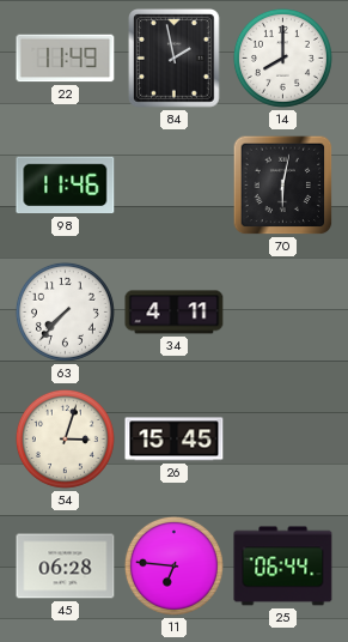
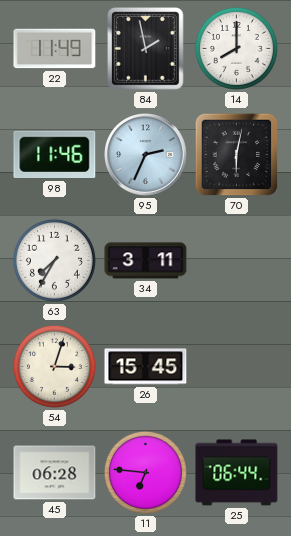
95: none -> 2:34 (146, 155)
63: 7:37 -> 7:35 (54, 260)
34: 4:11 -> 3:11 (146, 261)
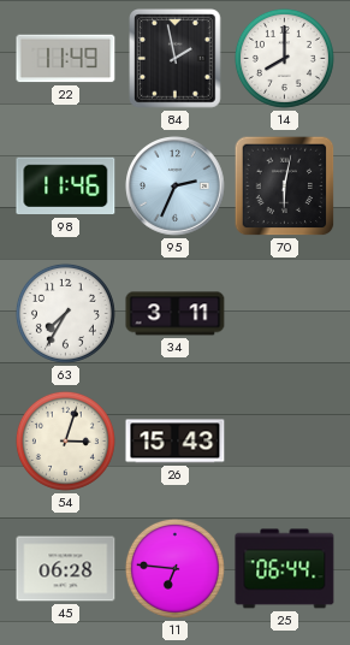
26: 15:45 -> 15:43 (176, 442)
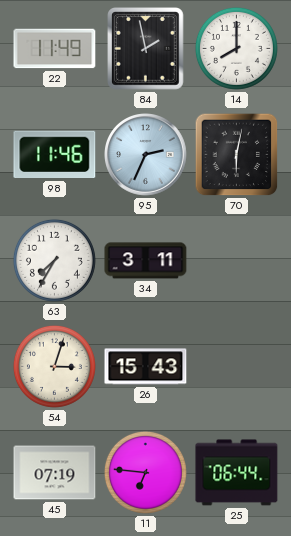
45: 06:28 -> 07:19 (55, 473)
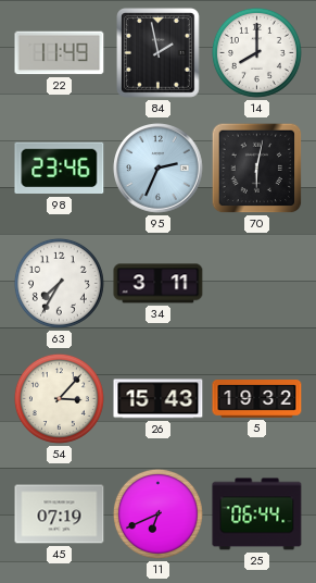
98: 11:46 -> 23:46 (60, 169)
54: 3:03 -> 3:07 (59, 398)
5: none -> 19:32 (257, 399)
11: 6:46 -> 6:41 (157, 513)
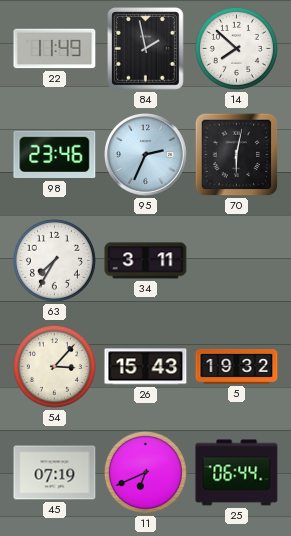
14: 8:00 -> 7:52 (236, 48)
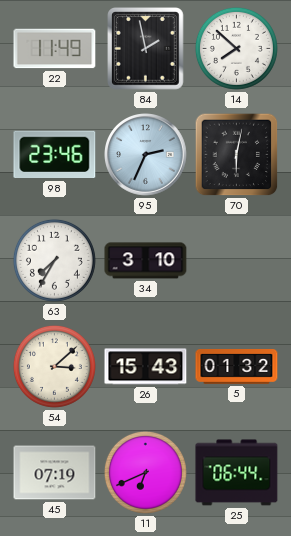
34: 3:11 -> 3:10 (146, 261)
54: 3:07 -> 3:08 (54, 366)
5: 19:32 -> 01:32 (237, 367)
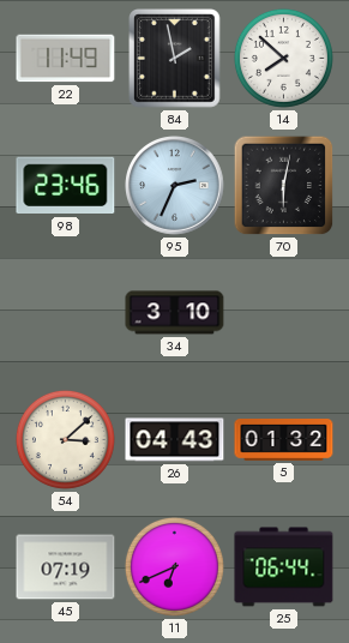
63: 7:35 -> none (54, 260)
26: 15:43 -> 04:43 (175, 440)
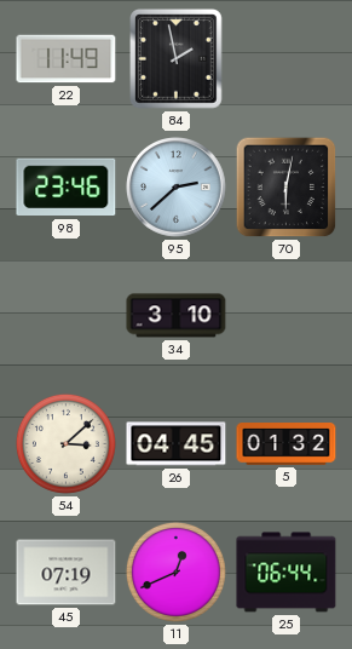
14: 7:52 -> none (283, 58)
95: 2:34 -> 2:38 (177, 188)
26: 04:43 -> 04:45 (177, 444)
11: 6:41 -> 12:41 (175, 572)
